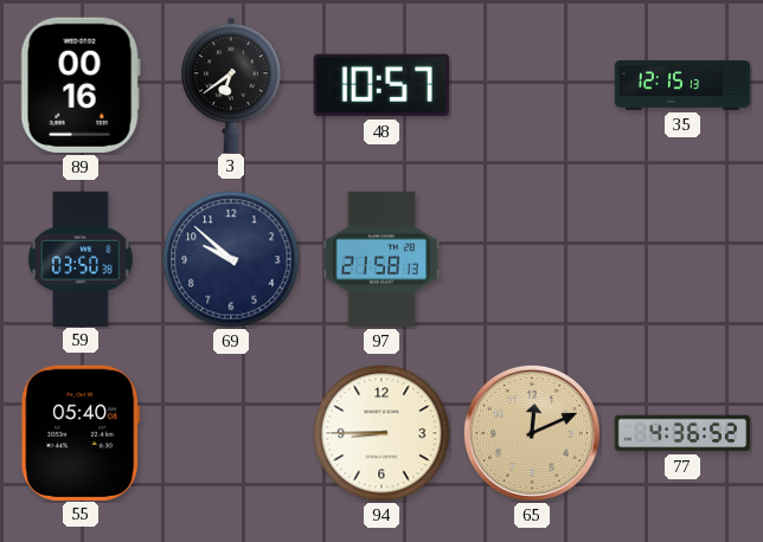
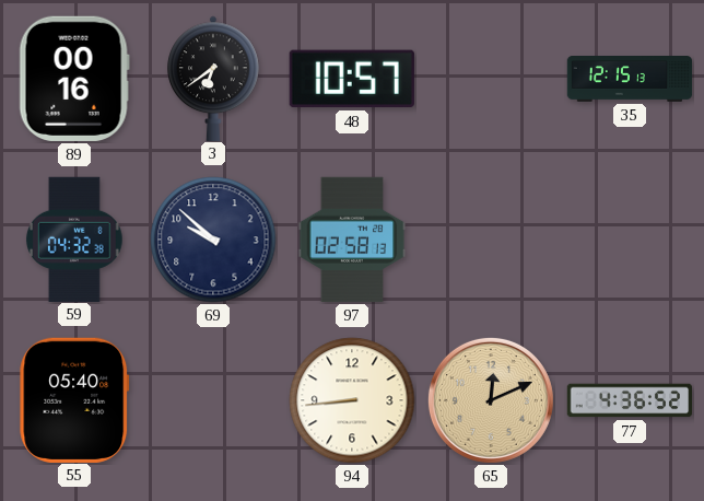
59: 03:50 -> 04:32 (74, 238)
97: 21:58 -> 02:58 (352, 240)
94: 8:45 -> 8:44 (352, 400)
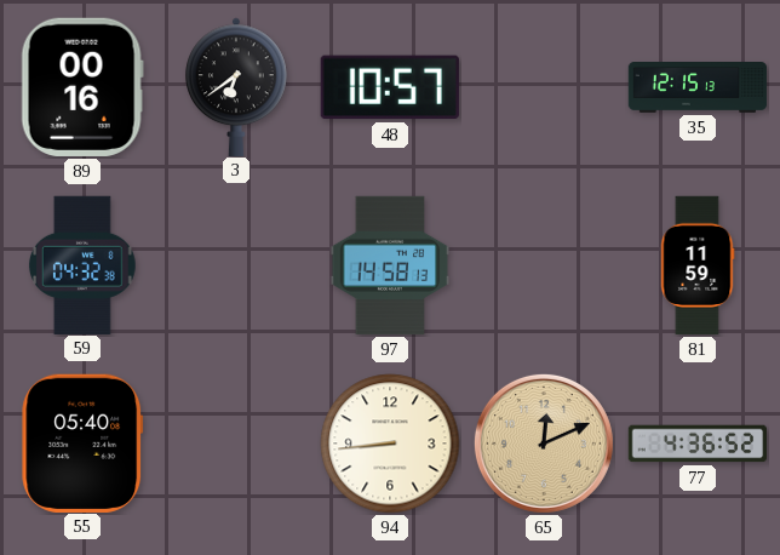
69: 9:52 -> none (213, 240)
97: 02:58 -> 14:58 (390, 265)
81: none -> 11:59 (698, 265)
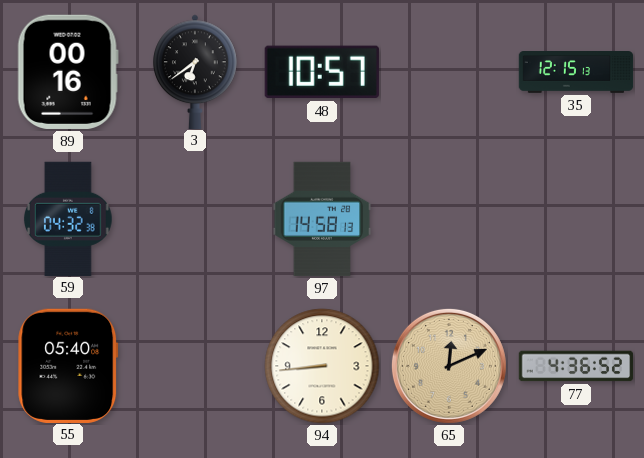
81: 11:59 -> none (698, 265)
